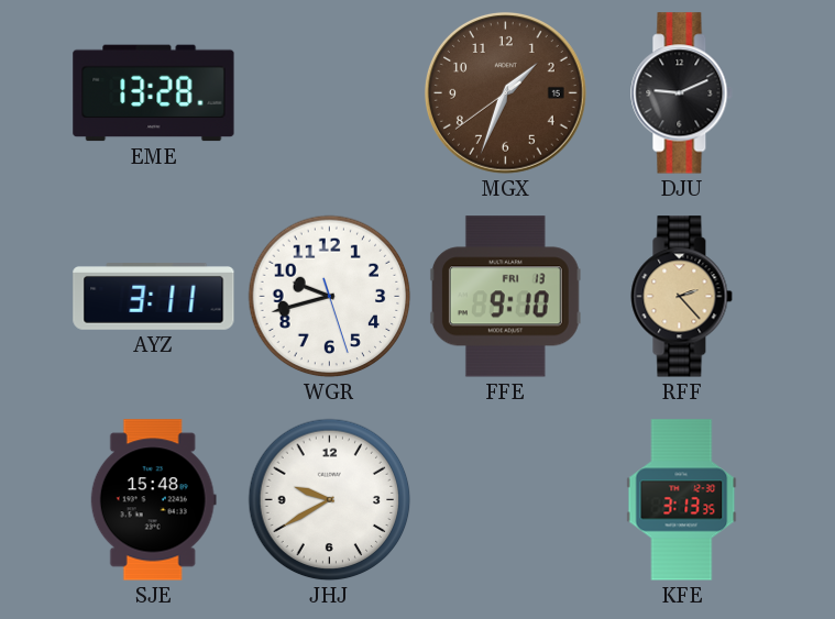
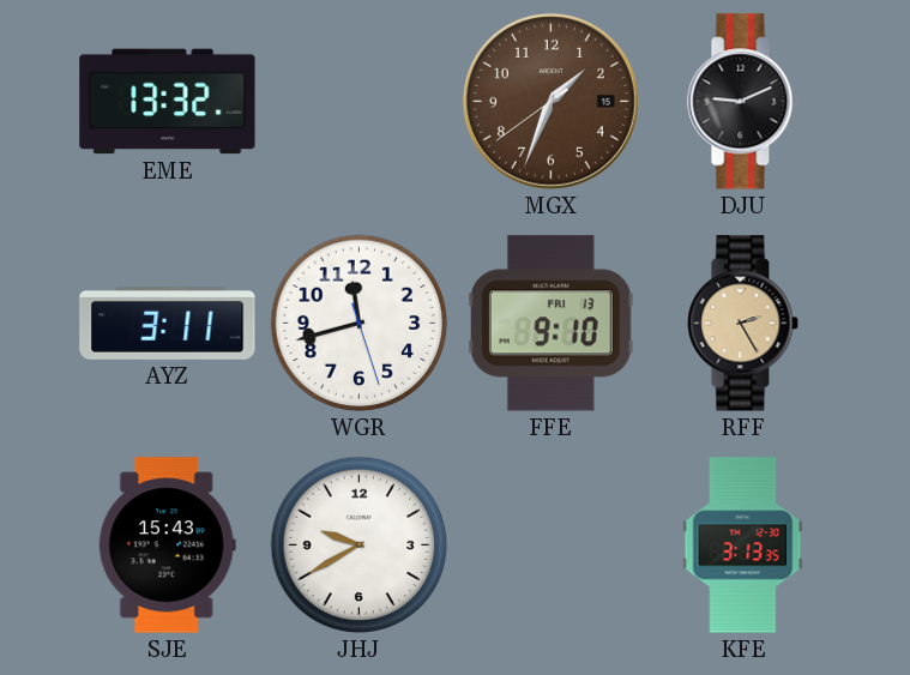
EME: 13:28 -> 13:32 (168, 102)
WGR: 9:42 -> 11:42 (360, 324)
RFF: 2:23 -> 2:25 (743, 324)
SJE: 15:48 -> 15:43 (167, 546)
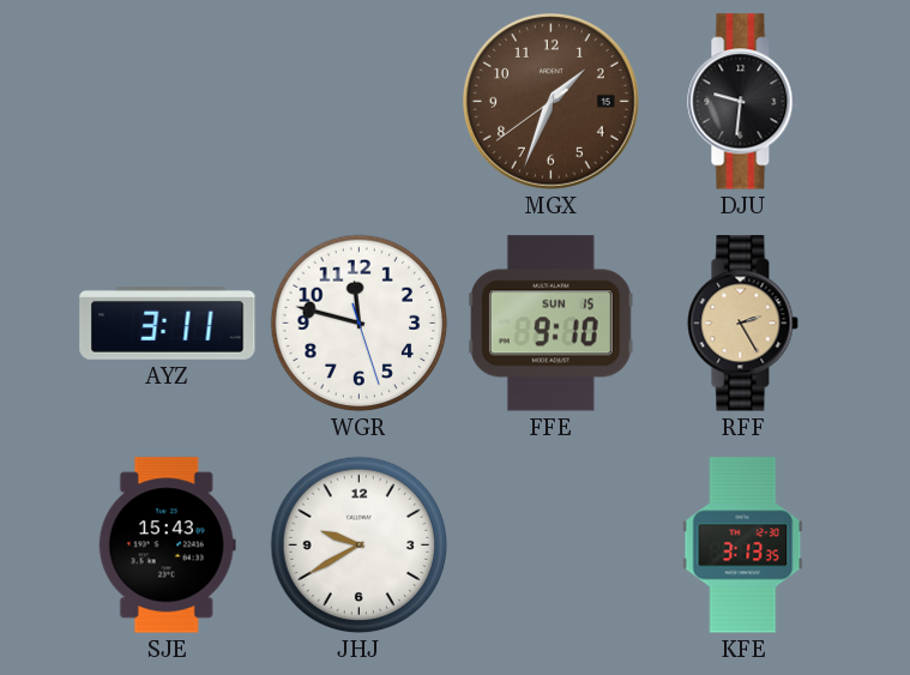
EME: 13:32 -> none (168, 102)
DJU: 9:11 -> 9:31 (743, 102)
WGR: 11:42 -> 11:47 (360, 324)
FFE date: FRI 13 -> SUN 15 (550, 324)
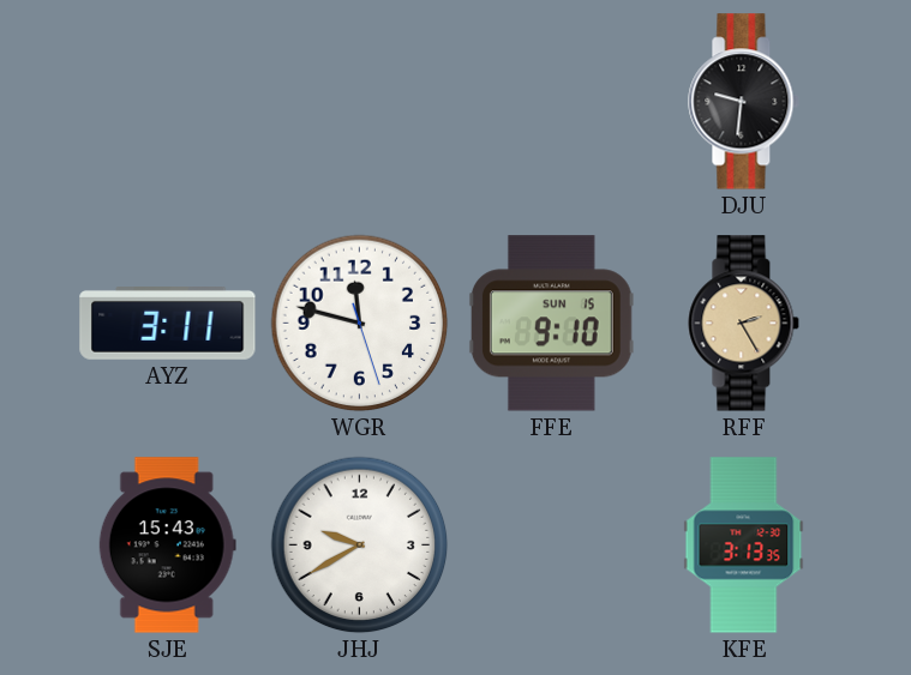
MGX: 1:33 -> none (550, 101)
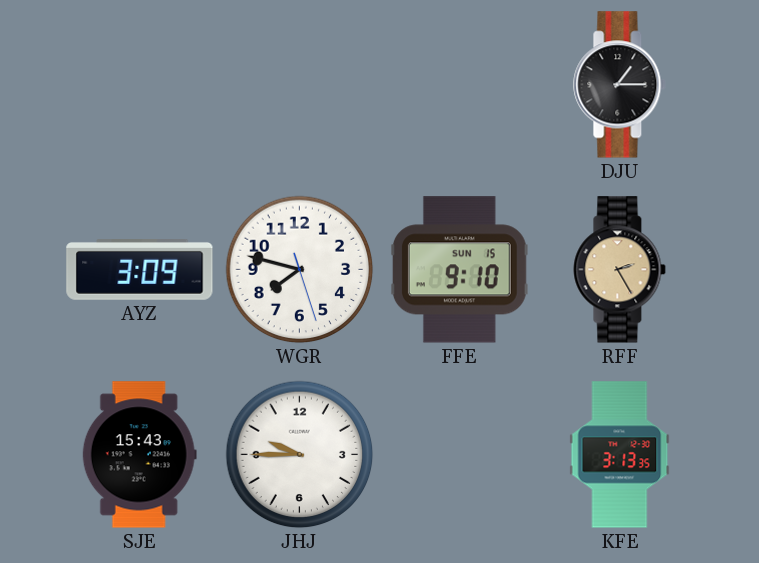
DJU: 9:31 -> 1:15 (620, 85)
AYZ: 3:11 -> 3:09 (140, 270)
WGR: 11:47 -> 7:47 (300, 270)
JHJ: 9:40 -> 9:45 (300, 455)
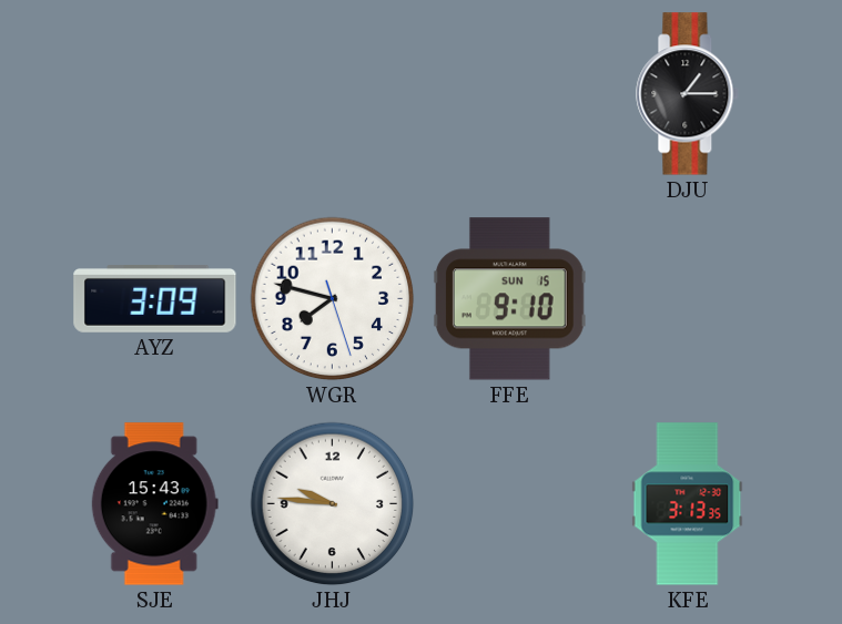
RFF: 2:25 -> none (620, 270)
JHJ: 9:45 -> 9:46 (333, 504)
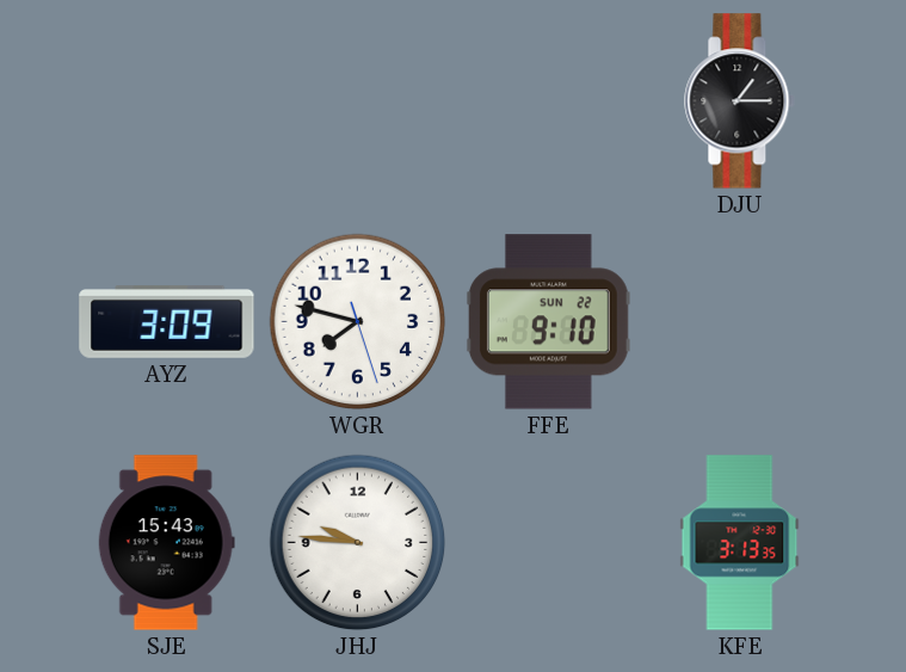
FFE date: SUN 15 -> SUN 22 (548, 322)
